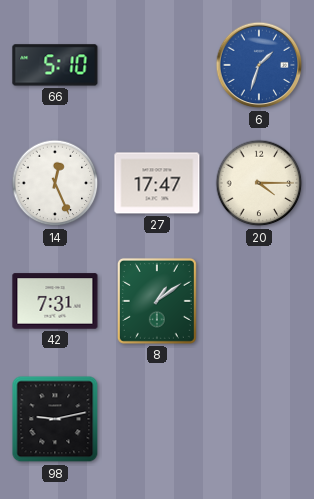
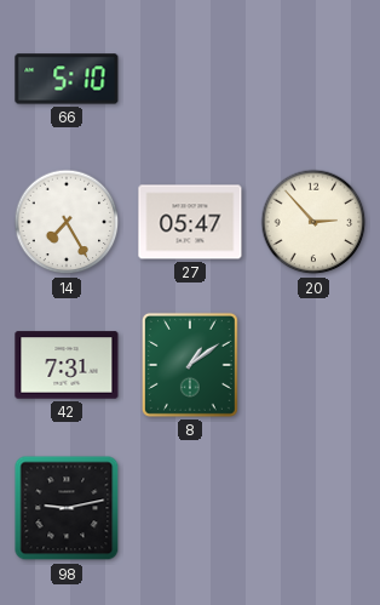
6: 1:33 -> none (259, 65)
14: 12:26 -> 7:25 (67, 222)
27: 17:47 -> 05:47 (190, 222)
20: 4:15 -> 2:53 (313, 222)
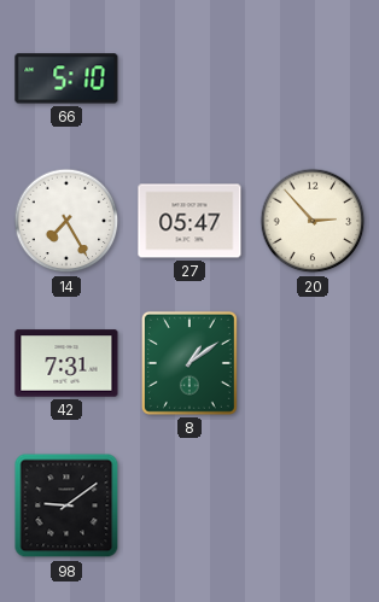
98: 9:13 -> 9:09 (66, 505)
